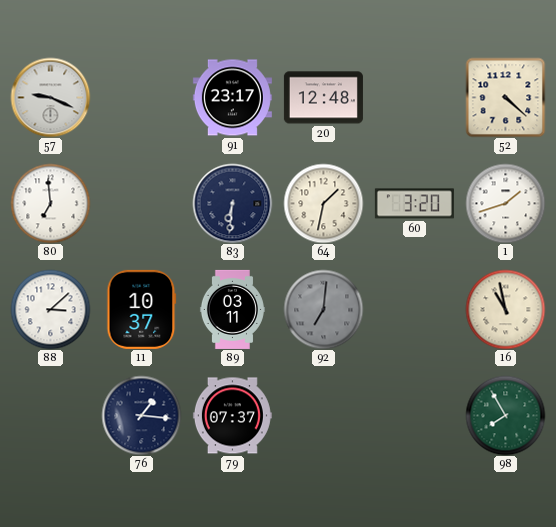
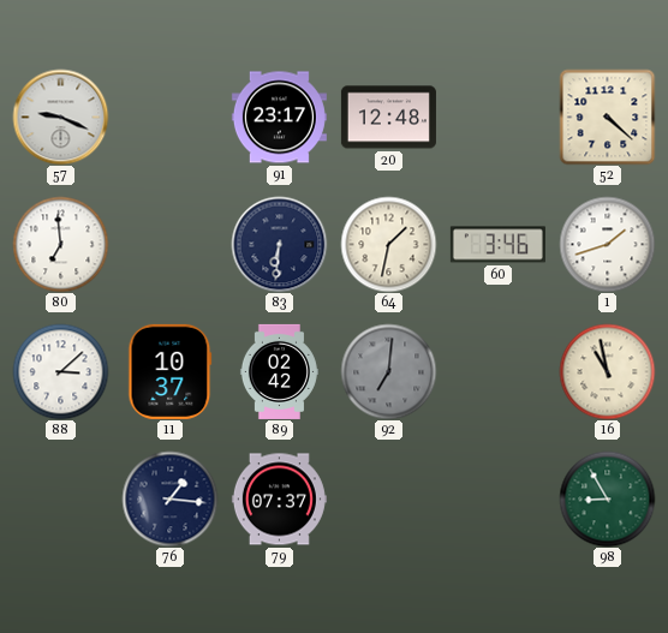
60: 3:20 -> 3:46 (497, 245)
89: 03:11 -> 02:42 (279, 371)
98: 7:55 -> 8:55 (607, 498)
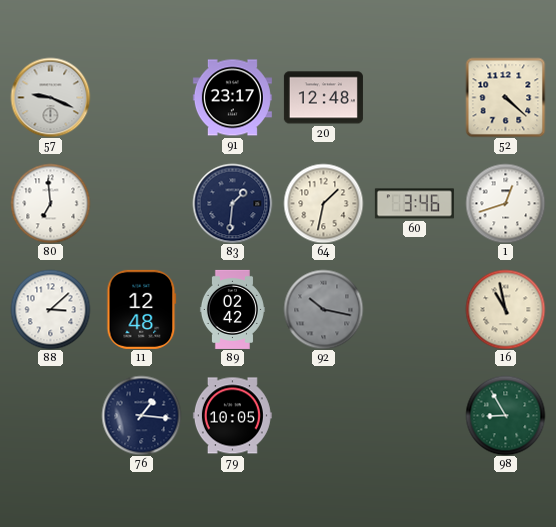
83: 6:31 -> 1:31 (232, 203)
1: 1:42 -> 12:42 (505, 203)
11: 10:37 -> 12:48 (142, 309)
92: 7:01 -> 10:17 (323, 309)
79: 07:37 -> 10:05 (232, 416)
